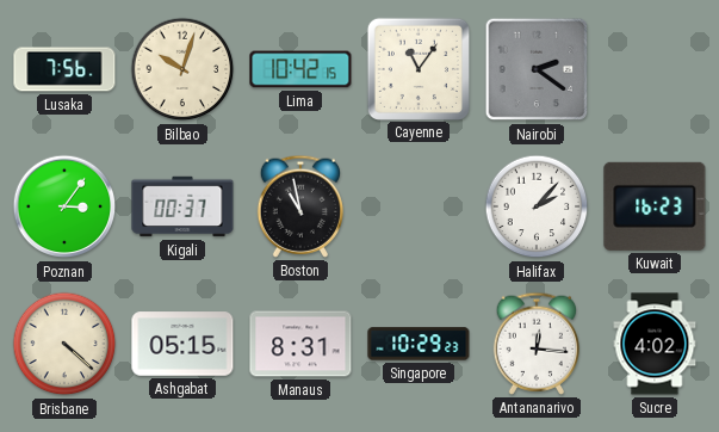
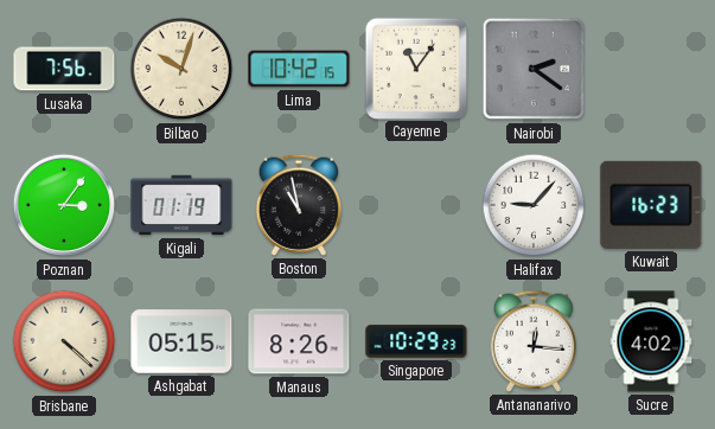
Kigali: 00:37 -> 01:19 (181, 205)
Halifax: 2:07 -> 9:07 (534, 205)
Manaus: 8:31 -> 8:26 (299, 341)
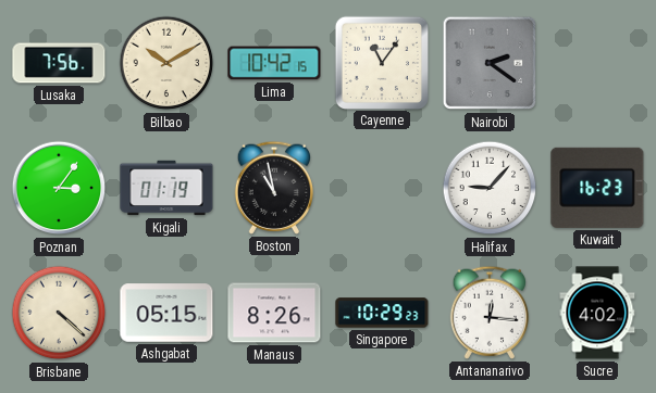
Bilbao: 10:03 -> 10:10 (166, 63)
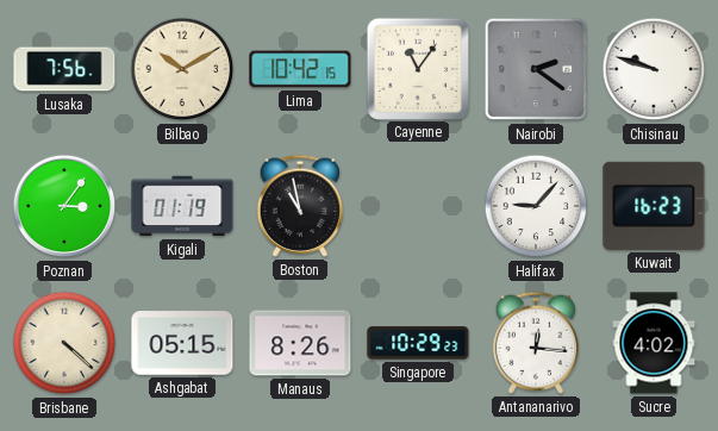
Chisinau: none -> 9:48 (654, 69)
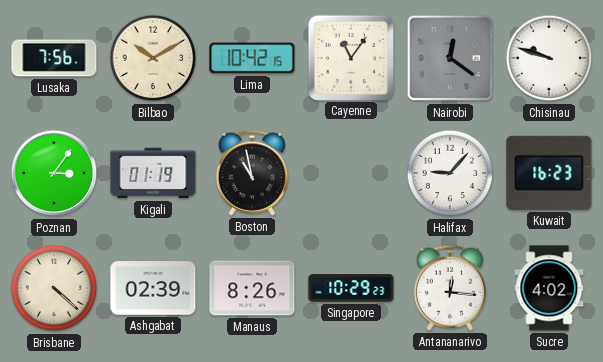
Nairobi: 2:21 -> 12:21 (450, 58)
Ashgabat: 05:15 -> 02:39 (153, 288)
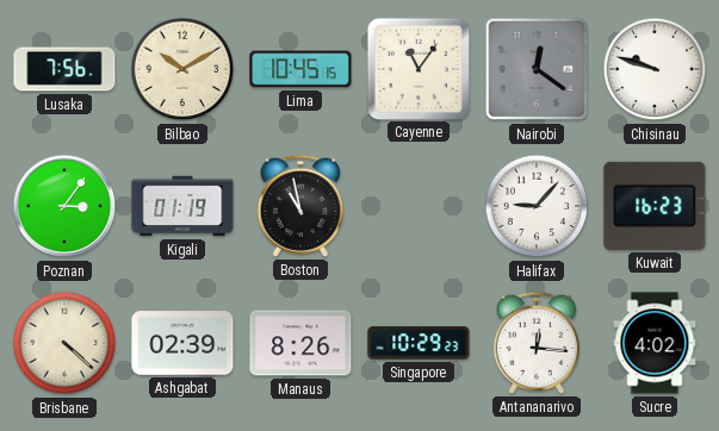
Lima: 10:42 -> 10:45 (300, 69)
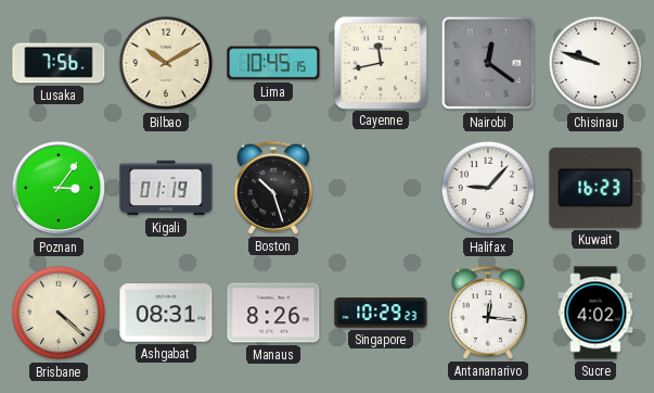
Cayenne: 11:06 -> 11:43 (380, 62)
Boston: 10:58 -> 10:27 (272, 188)
Ashgabat: 02:39 -> 08:31 (166, 313)
